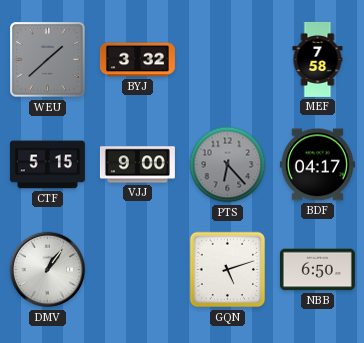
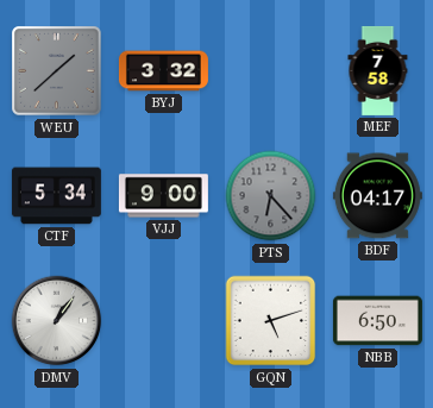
CTF: 5:15 -> 5:34 (56, 196)
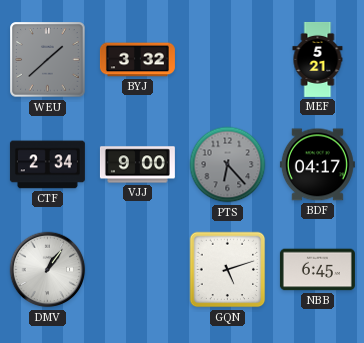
MEF: 7:58 -> 5:21 (318, 59)
CTF: 5:34 -> 2:34 (47, 165)
NBB: 6:50 -> 6:45 (317, 270)
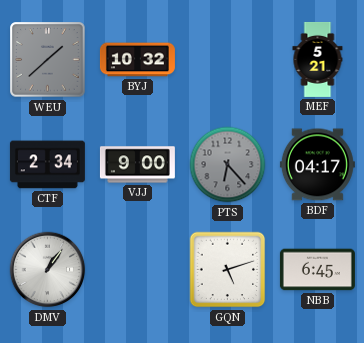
BYJ: 3:32 -> 10:32 (137, 60)
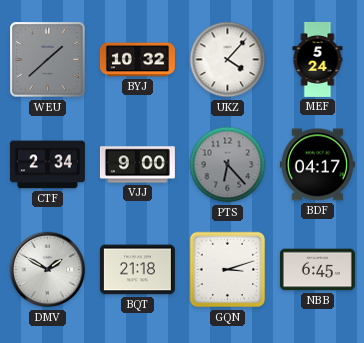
UKZ: none -> 4:07 (228, 60)
MEF: 5:21 -> 5:24 (318, 59)
DMV: 1:06 -> 1:50 (48, 270)
BQT: none -> 21:18 (137, 270)
GQN: 5:12 -> 3:12 (228, 270)
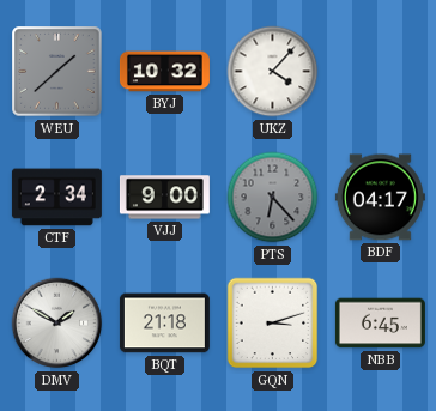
MEF: 5:24 -> none (318, 59)
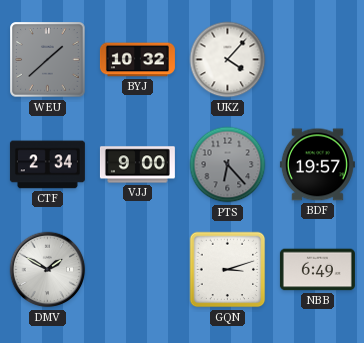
BDF: 04:17 -> 19:57 (317, 165)
BQT: 21:18 -> none (164, 324)
NBB: 6:45 -> 6:49 (317, 270)
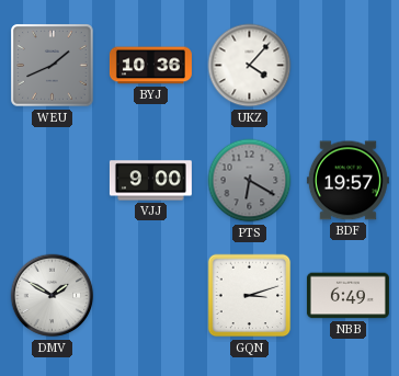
WEU: 1:38 -> 1:41 (53, 66)
BYJ: 10:32 -> 10:36 (150, 66)
CTF: 2:34 -> none (47, 165)
PTS: 6:23 -> 6:20 (250, 181)
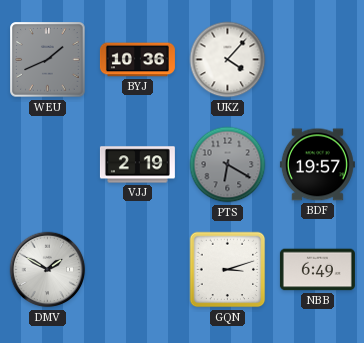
VJJ: 9:00 -> 2:19 (137, 165)
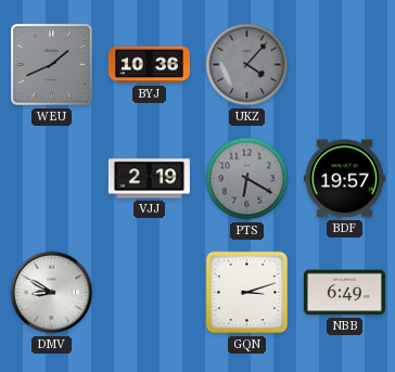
UKZ dial: white -> grey (247, 65)
DMV: 1:50 -> 8:50 (52, 293)
